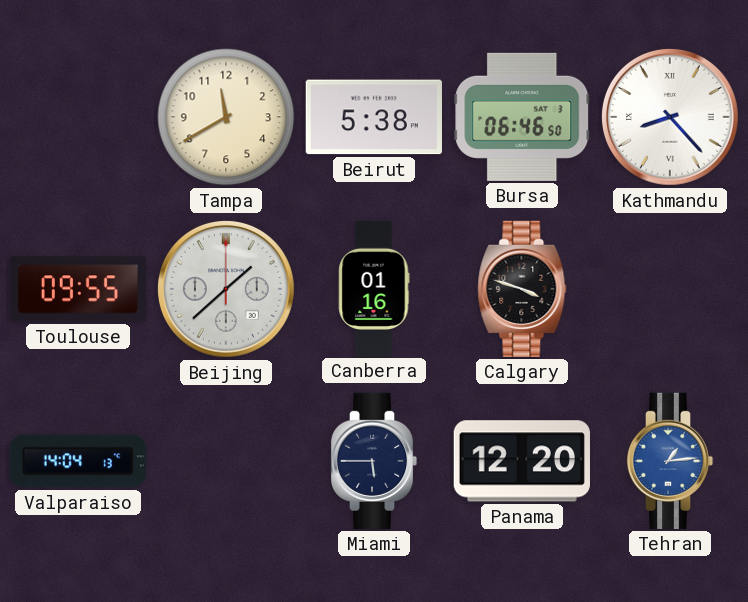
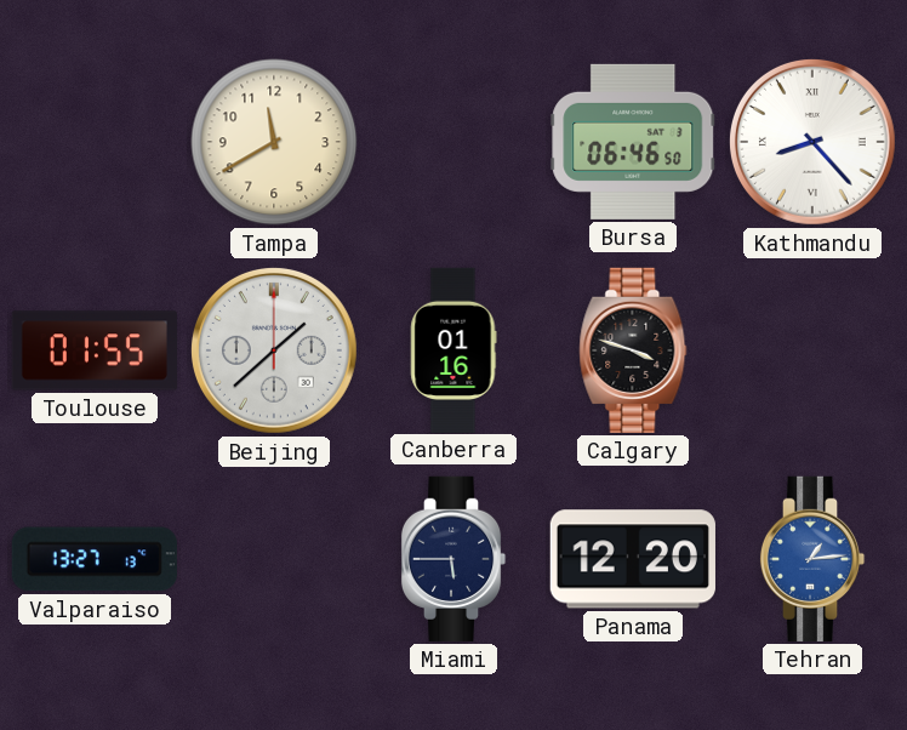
Beirut: 5:38 -> none (374, 117)
Toulouse: 09:55 -> 01:55 (95, 350)
Valparaiso: 14:04 -> 13:27 (95, 559)
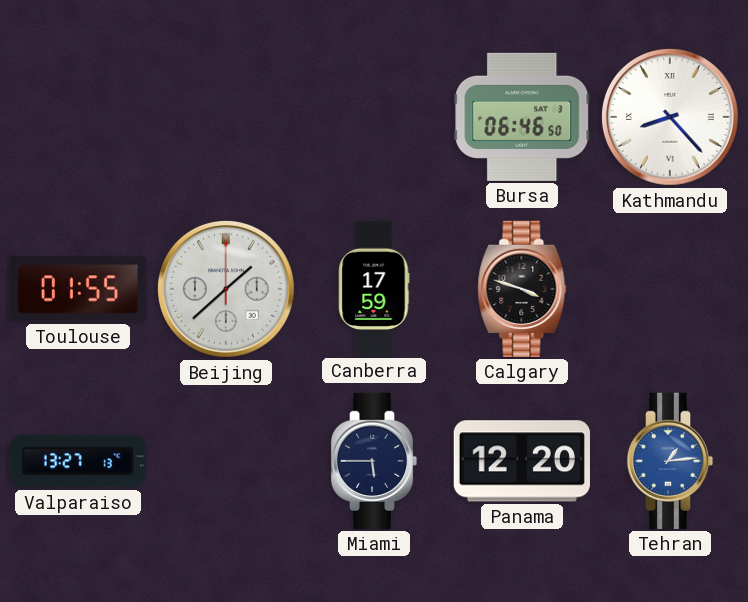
Tampa: 11:40 -> none (274, 142)
Canberra: 01:16 -> 17:59 (374, 288)
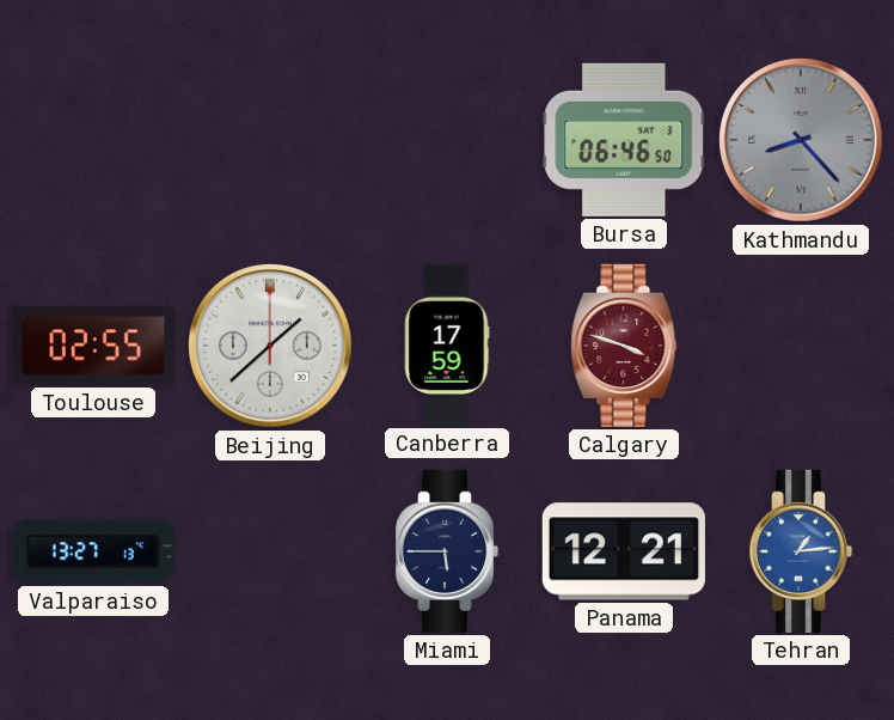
Kathmandu dial: white -> grey (801, 140)
Toulouse: 01:55 -> 02:55 (93, 346)
Calgary dial: black -> burgundy (624, 346)
Panama: 12:20 -> 12:21 (624, 551)
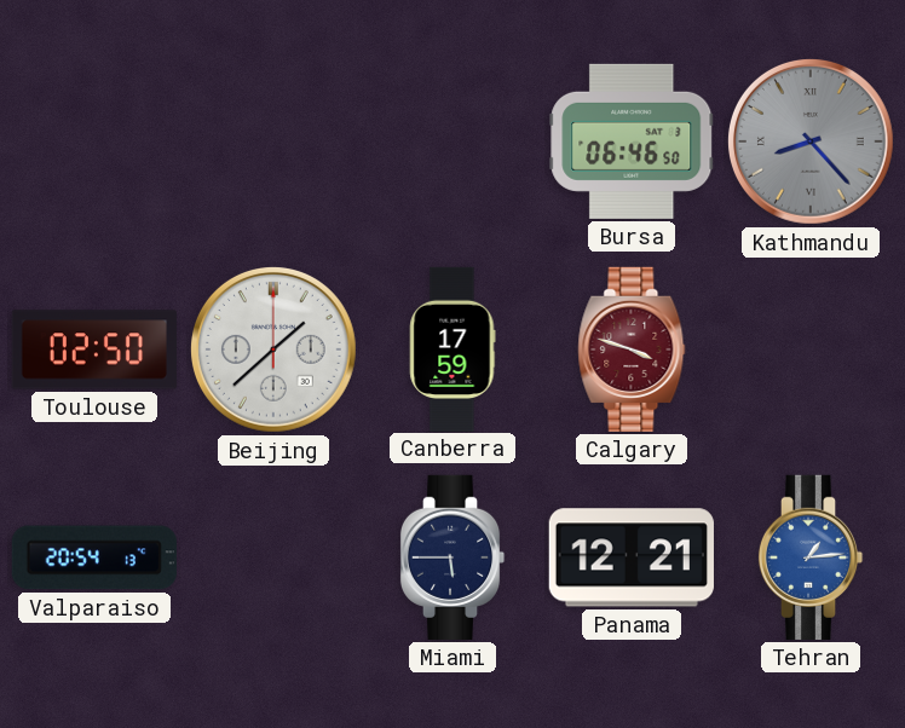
Toulouse: 02:55 -> 02:50 (94, 349)
Valparaiso: 13:27 -> 20:54 (94, 557)
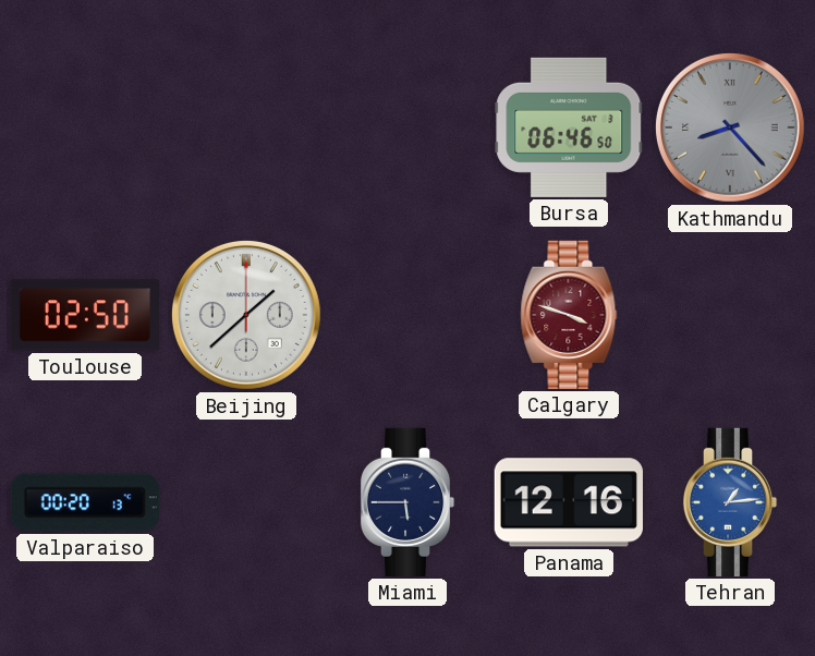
Canberra: 17:59 -> none (452, 348)
Valparaiso: 20:54 -> 00:20 (85, 502)
Panama: 12:21 -> 12:16 (569, 502)
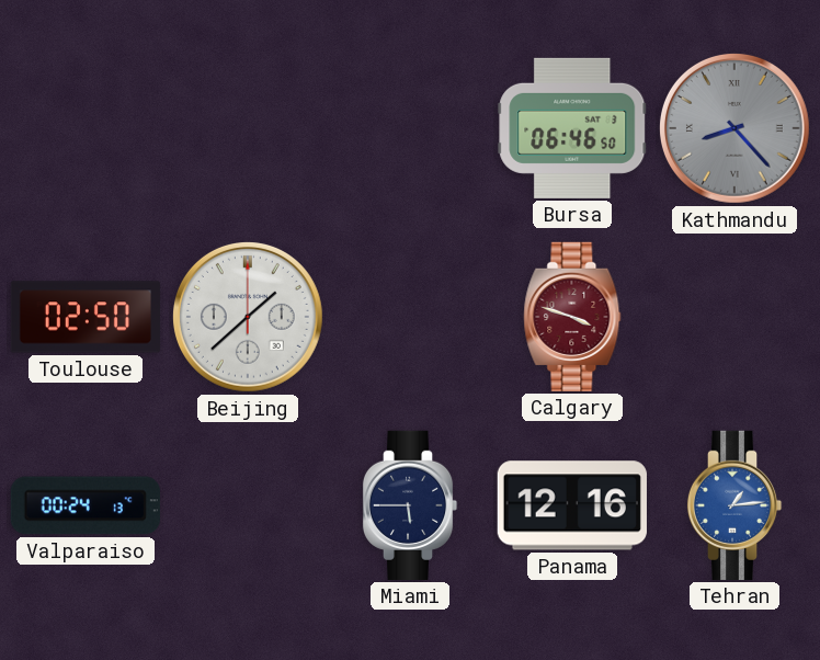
Valparaiso: 00:20 -> 00:24 (86, 505)
